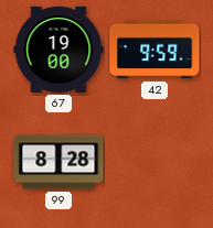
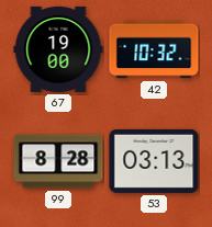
42: 9:59 -> 10:32 (154, 49)
53: none -> 03:13 (154, 161)
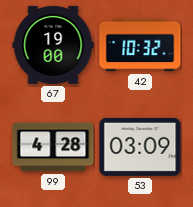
99: 8:28 -> 4:28 (53, 147)
53: 03:13 -> 03:09 (140, 147)
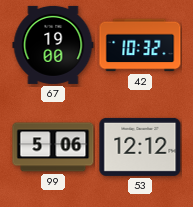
99: 4:28 -> 5:06 (53, 147)
53: 03:09 -> 12:12 (140, 147)
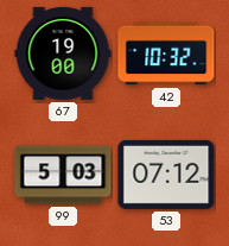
99: 5:06 -> 5:03 (63, 175)
53: 12:12 -> 07:12 (166, 175)
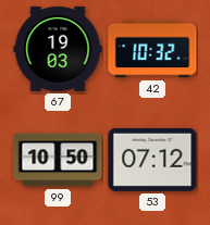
67: 19:00 -> 19:03 (58, 49)
99: 5:03 -> 10:50 (58, 160)
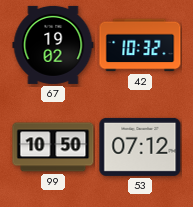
67: 19:03 -> 19:02 (53, 45)
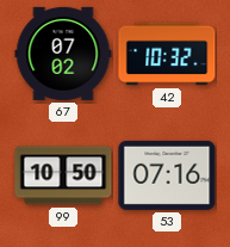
67: 19:02 -> 07:02 (63, 54)
53: 07:12 -> 07:16 (167, 175)
